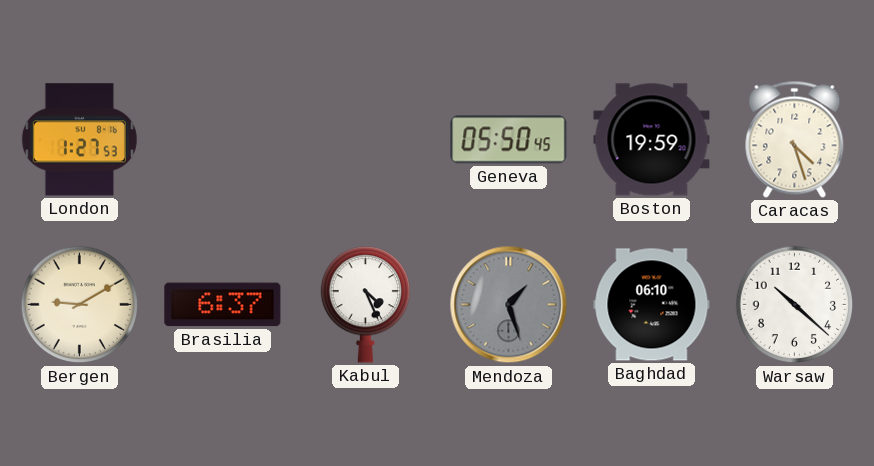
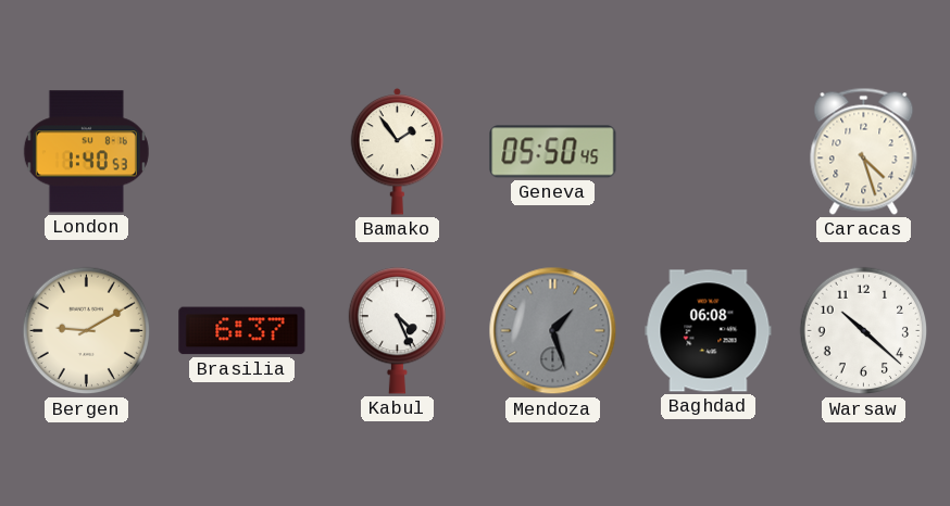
London: 1:27 -> 1:40 (86, 152)
Bamako: none -> 1:54 (398, 151)
Boston: 19:59 -> none (652, 140)
Baghdad: 06:10 -> 06:08 (709, 331)
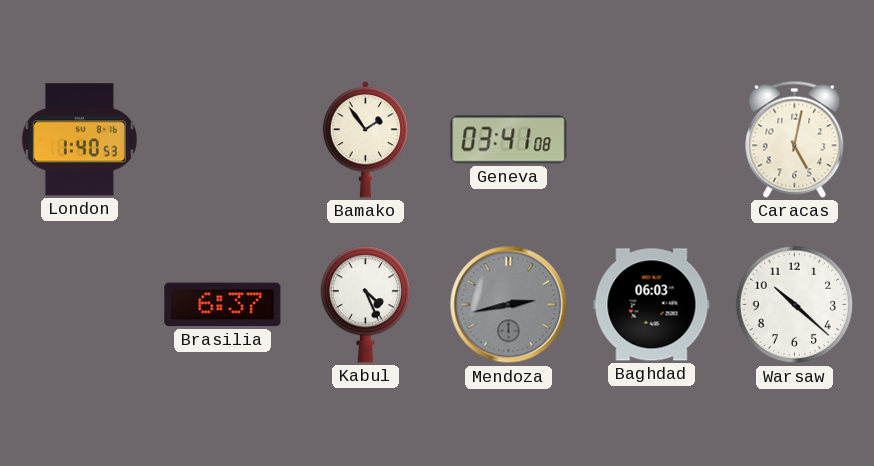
Geneva: 05:50 -> 03:41 (509, 140)
Caracas: 4:27 -> 5:02 (795, 139)
Bergen: 9:10 -> none (87, 331)
Mendoza: 1:27 -> 2:43 (509, 305)
Baghdad: 06:08 -> 06:03 (652, 305)
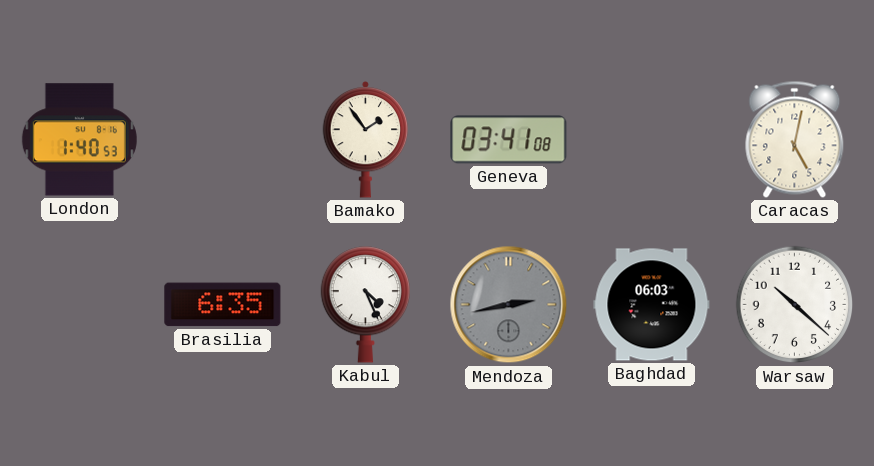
Brasilia: 6:37 -> 6:35 (223, 305)
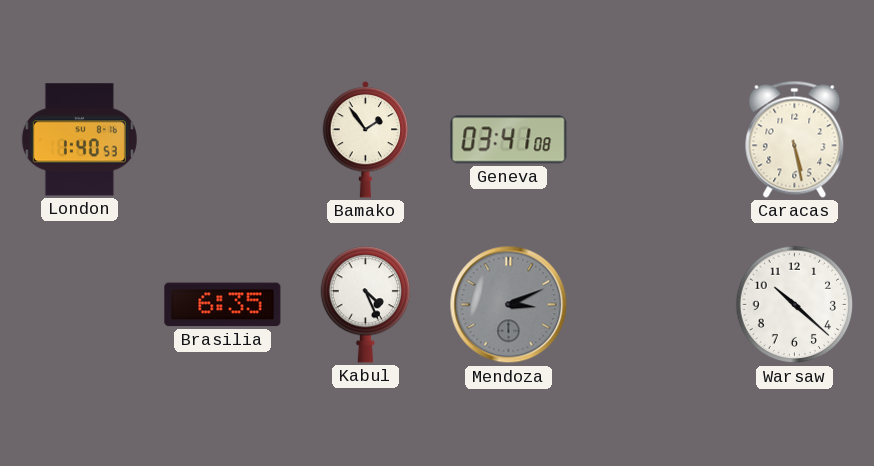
Caracas: 5:02 -> 5:28 (795, 139)
Mendoza: 2:43 -> 3:11 (509, 305)
Baghdad: 06:03 -> none (652, 305)
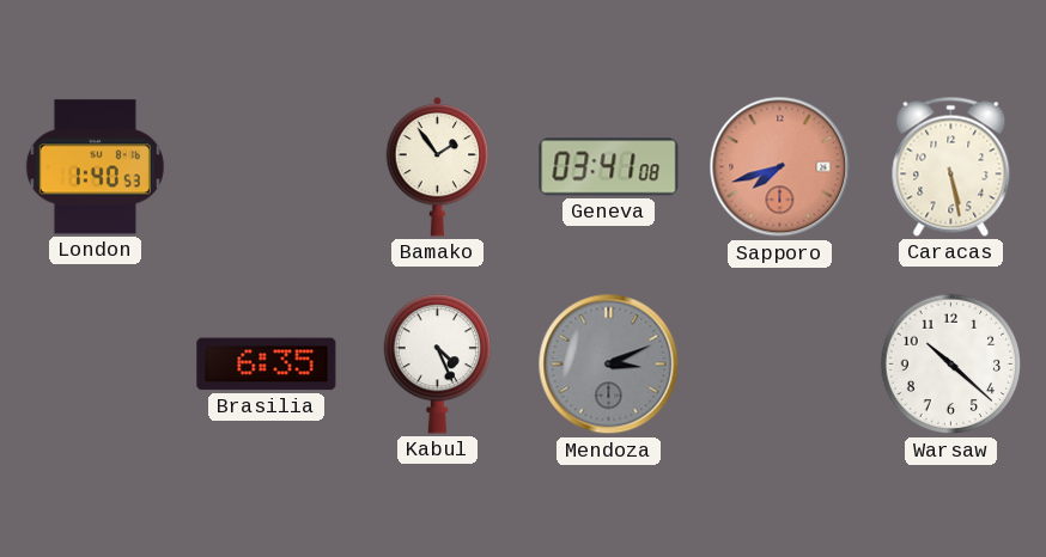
Sapporo: none -> 7:42 (780, 167)
